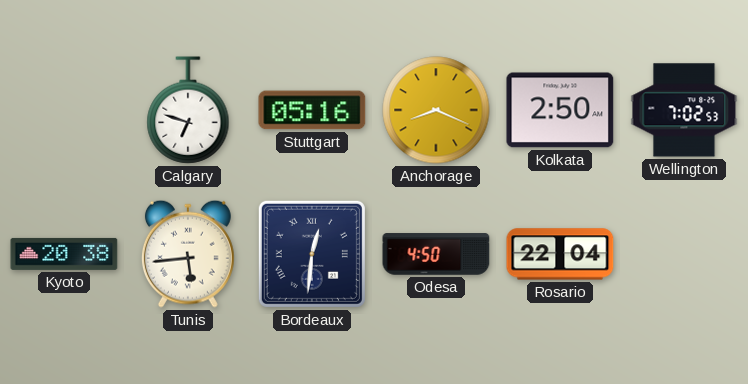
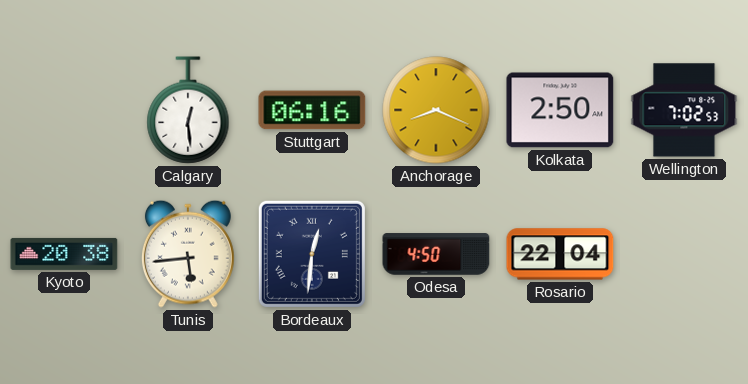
Calgary: 6:48 -> 12:29 (188, 110)
Stuttgart: 05:16 -> 06:16 (312, 110)
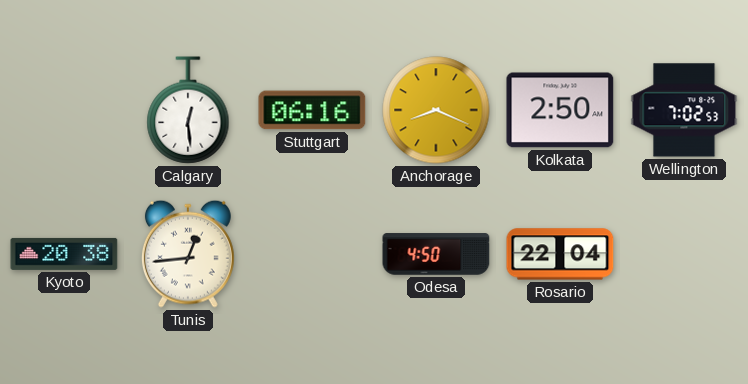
Tunis: 5:44 -> 12:44 (188, 254)
Bordeaux: 12:31 -> none (312, 254)
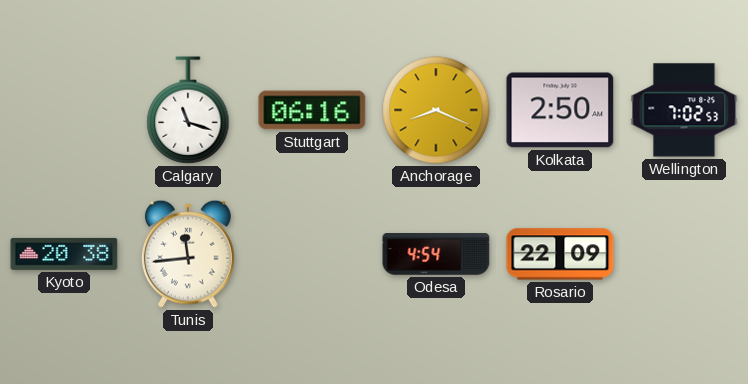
Calgary: 12:29 -> 11:18 (188, 110)
Tunis: 12:44 -> 11:44 (188, 254)
Odesa: 4:50 -> 4:54 (436, 254)
Rosario: 22:04 -> 22:09 (560, 254)
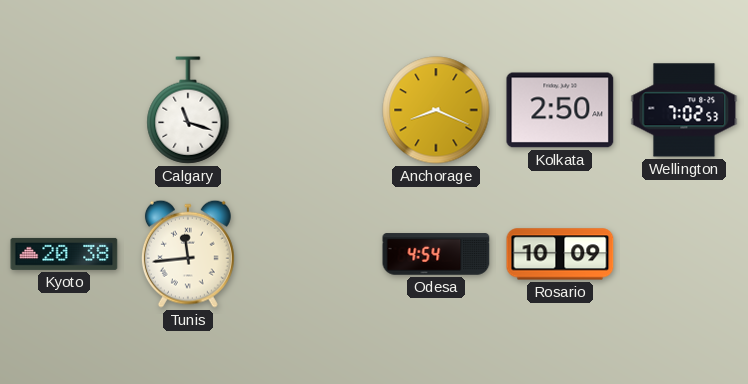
Stuttgart: 06:16 -> none (312, 110)
Rosario: 22:09 -> 10:09 (560, 254)
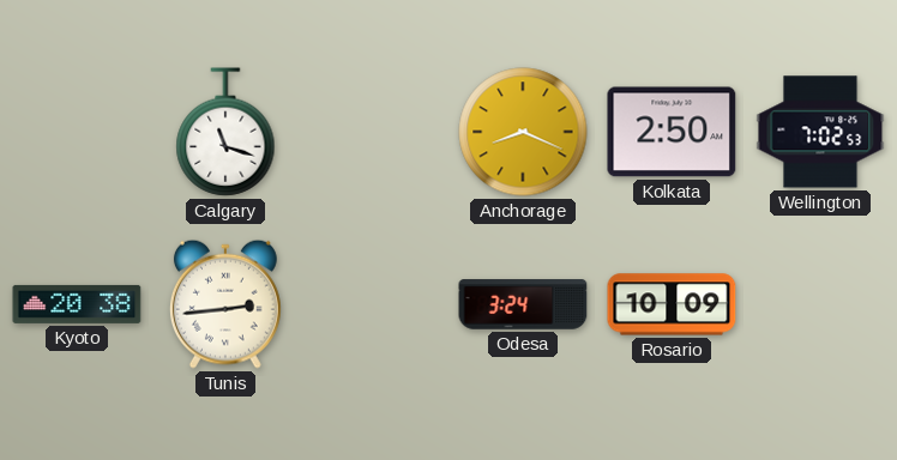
Tunis: 11:44 -> 2:44 (225, 304)
Odesa: 4:54 -> 3:24 (523, 304)
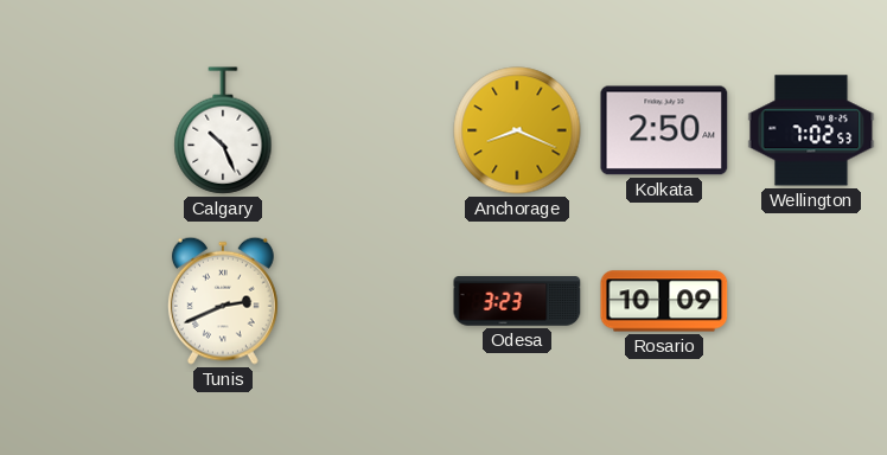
Calgary: 11:18 -> 10:26 (223, 130)
Kyoto: 20:38 -> none (77, 304)
Tunis: 2:44 -> 2:41 (223, 301)
Odesa: 3:24 -> 3:23 (517, 301)
